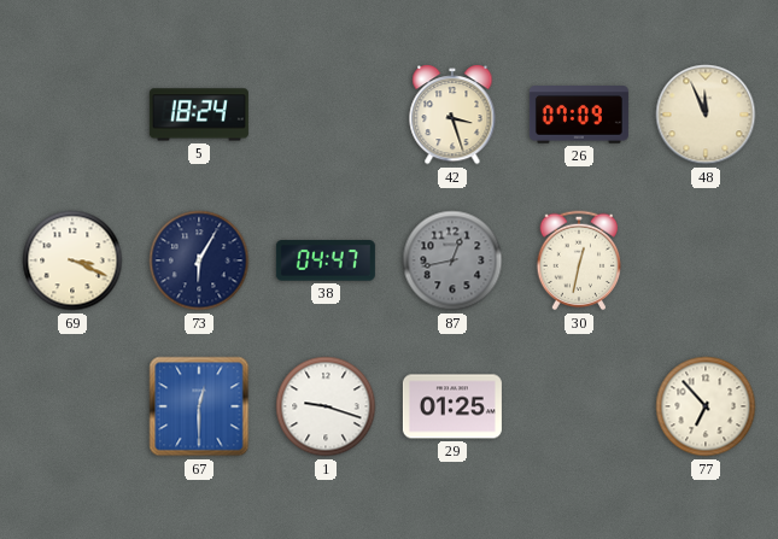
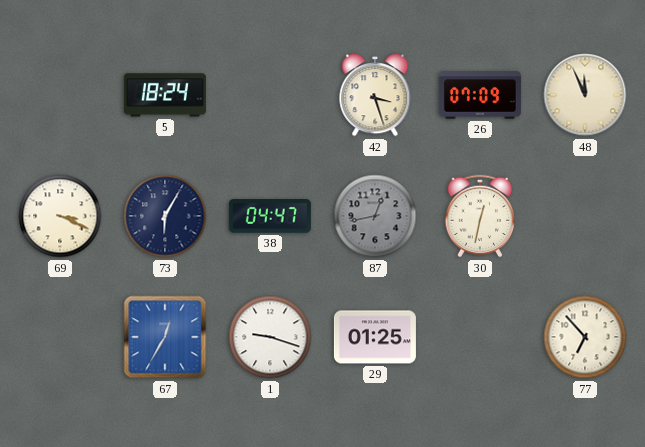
67: 12:30 -> 12:35 (165, 337)
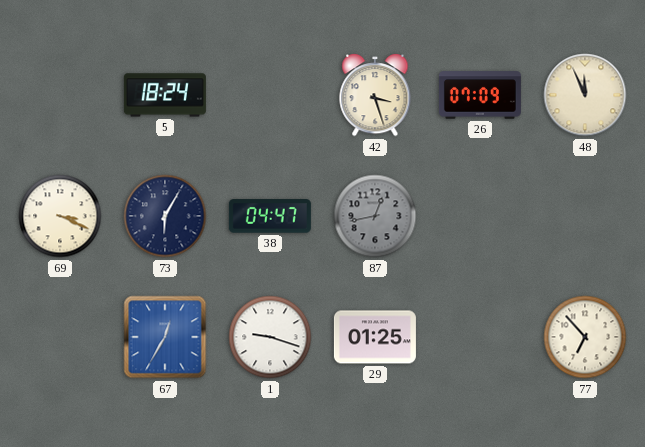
30: 12:32 -> none (480, 216)
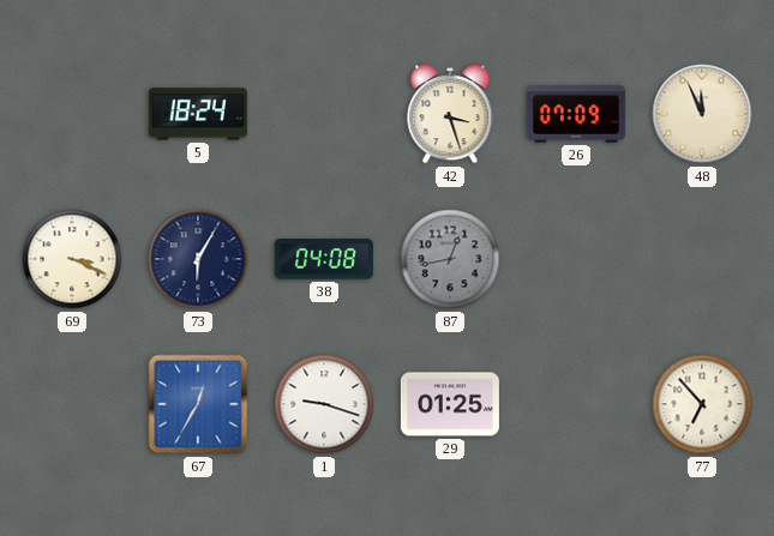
38: 04:47 -> 04:08 (324, 259)
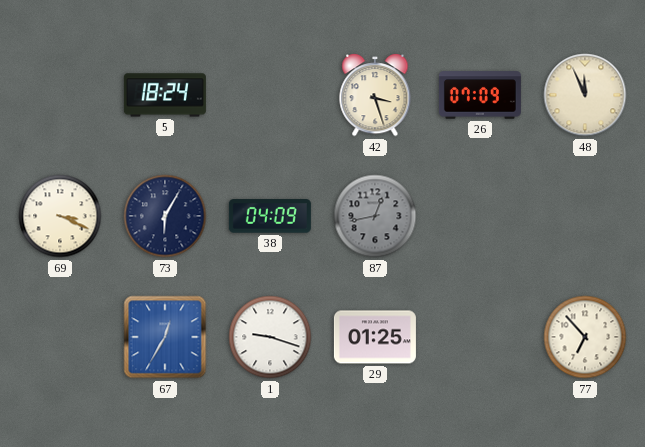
38: 04:08 -> 04:09 (270, 216)
